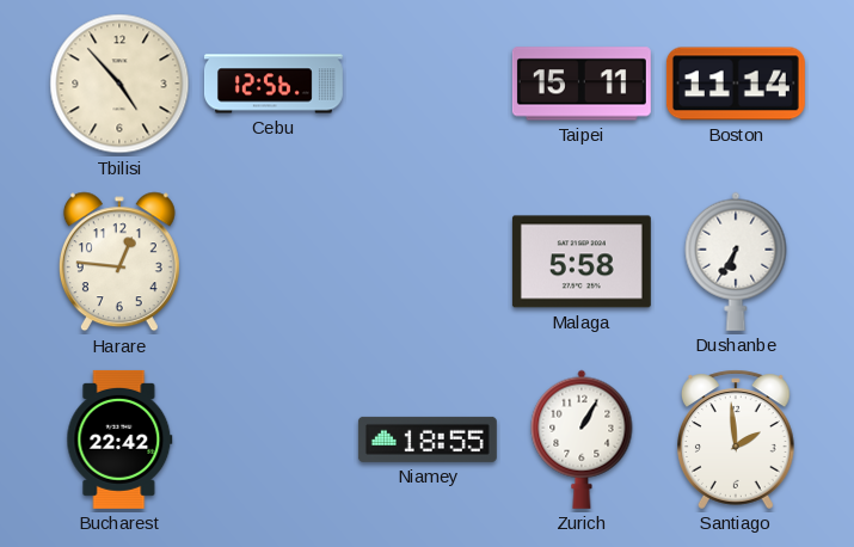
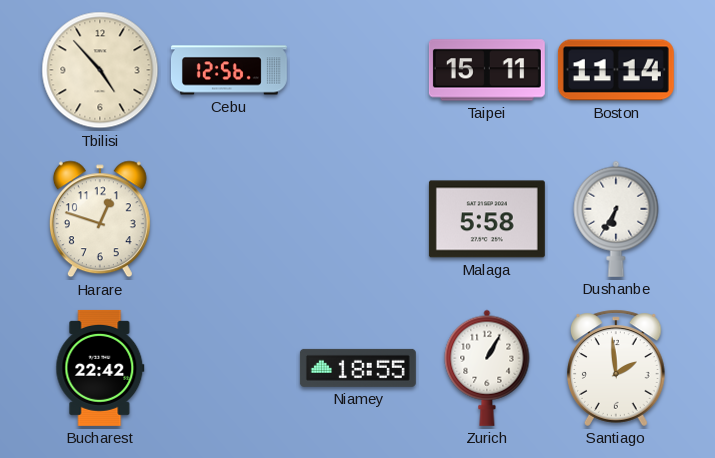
Harare: 12:46 -> 12:48 (100, 219)
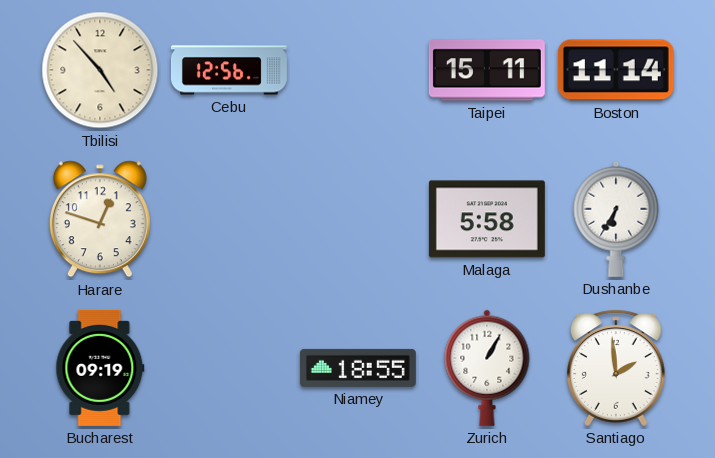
Bucharest: 22:42 -> 09:19 (100, 368)
